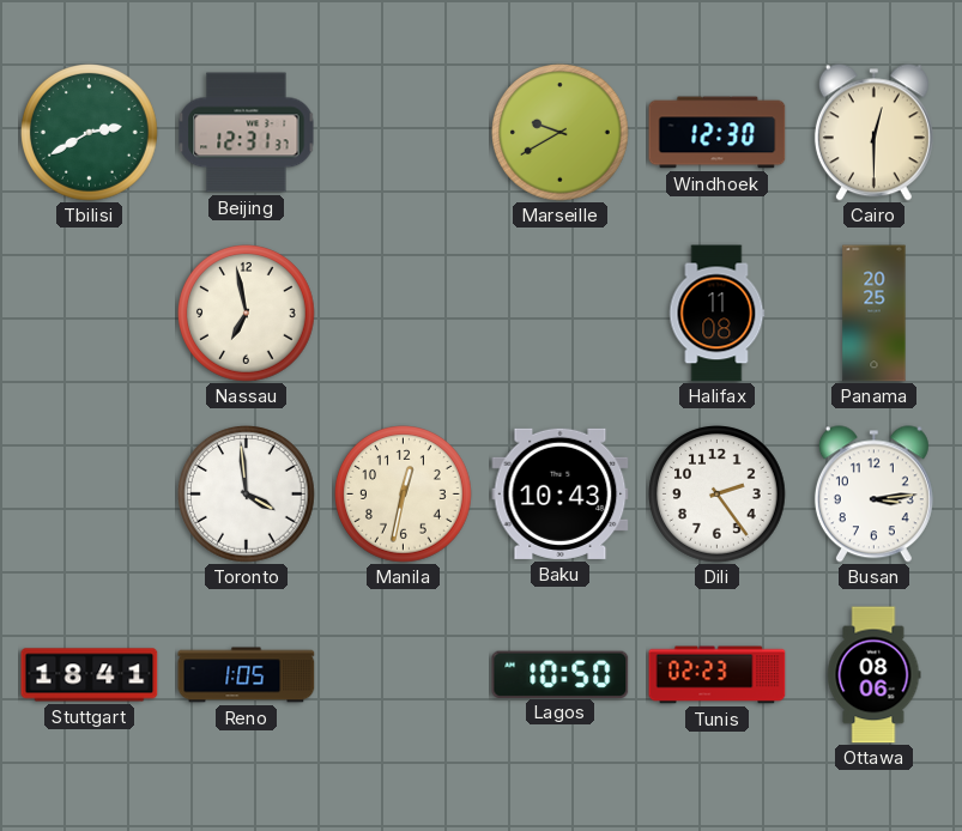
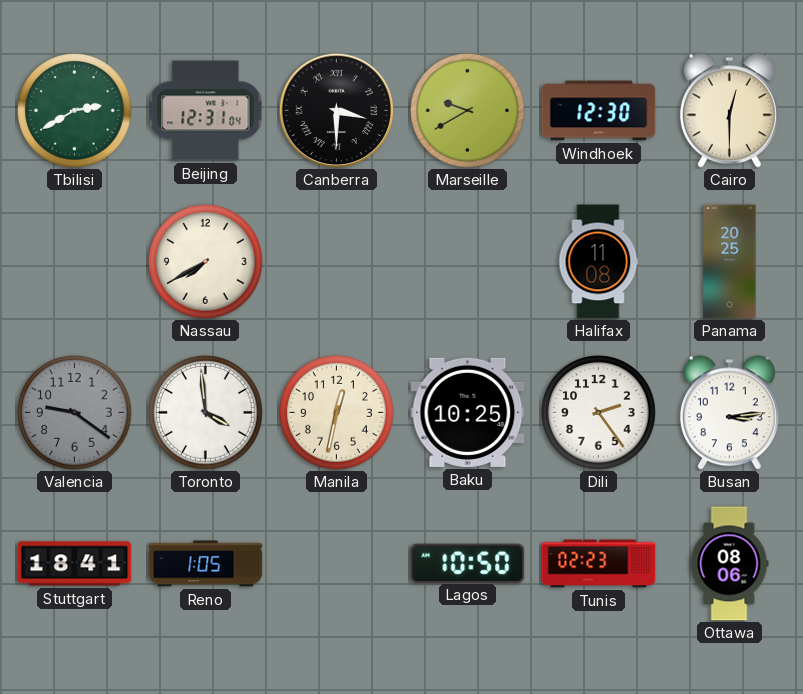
Beijing: 12:31:37 -> 12:31:04 (206, 111)
Canberra: none -> 3:30 (336, 110)
Nassau: 6:58 -> 7:40 (206, 262)
Valencia: none -> 9:21 (75, 413)
Baku: 10:43 -> 10:25 (468, 412)
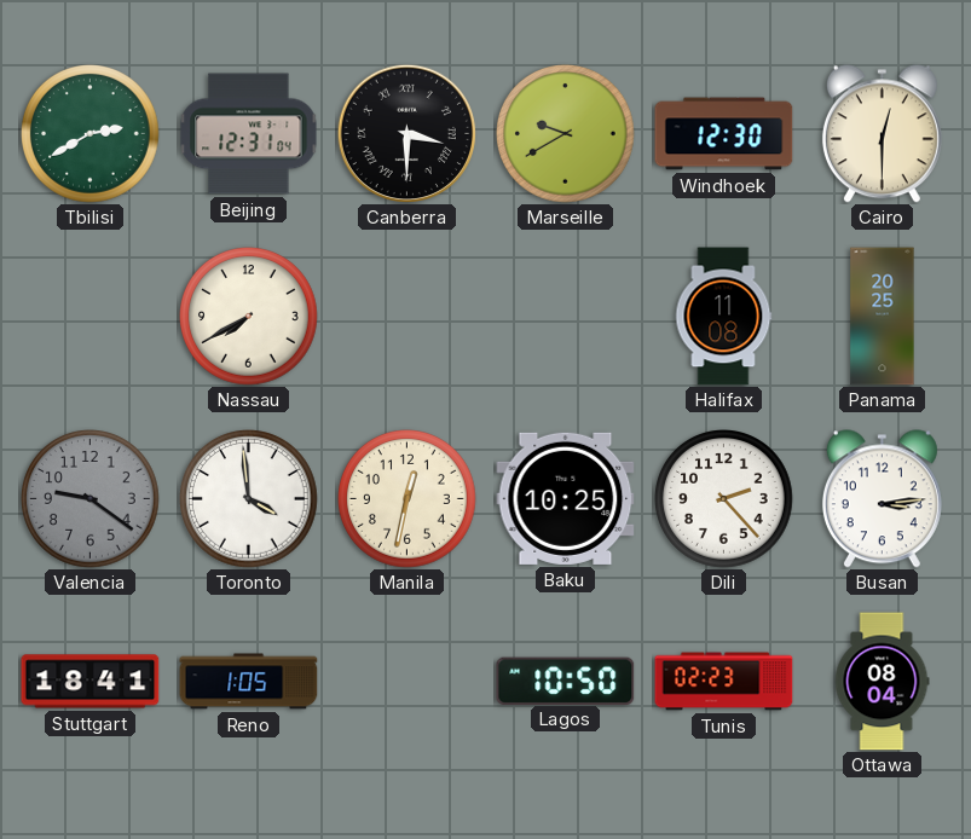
Dili: 2:24 -> 2:23 (724, 499)
Ottawa: 08:06 -> 08:04 (883, 682)
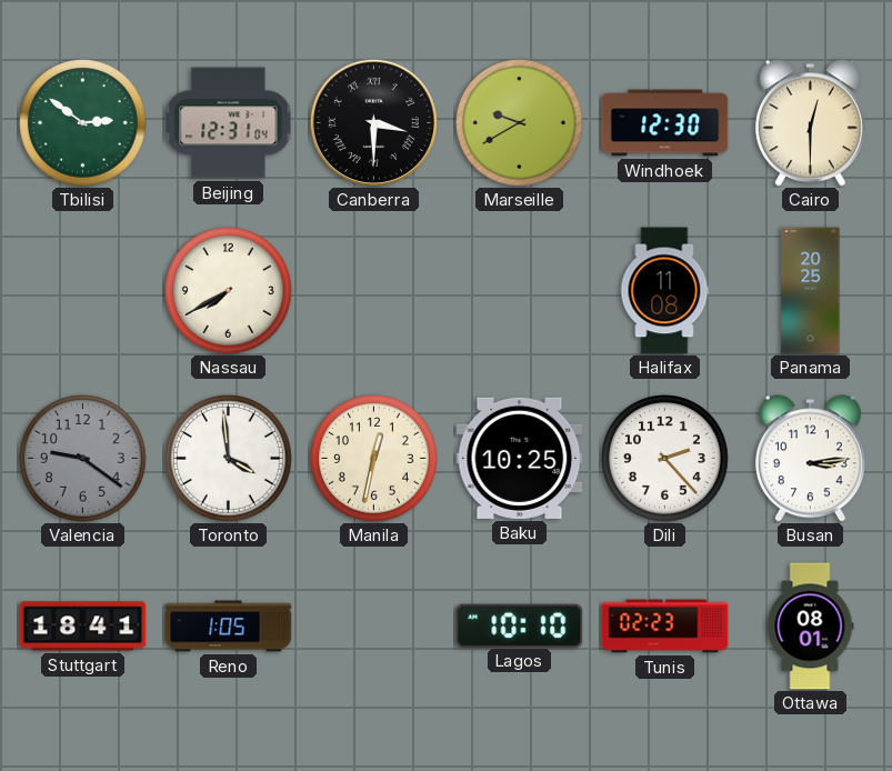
Tbilisi: 2:40 -> 2:51 (83, 123)
Lagos: 10:50 -> 10:10 (520, 625)
Ottawa: 08:04 -> 08:01 (811, 627)
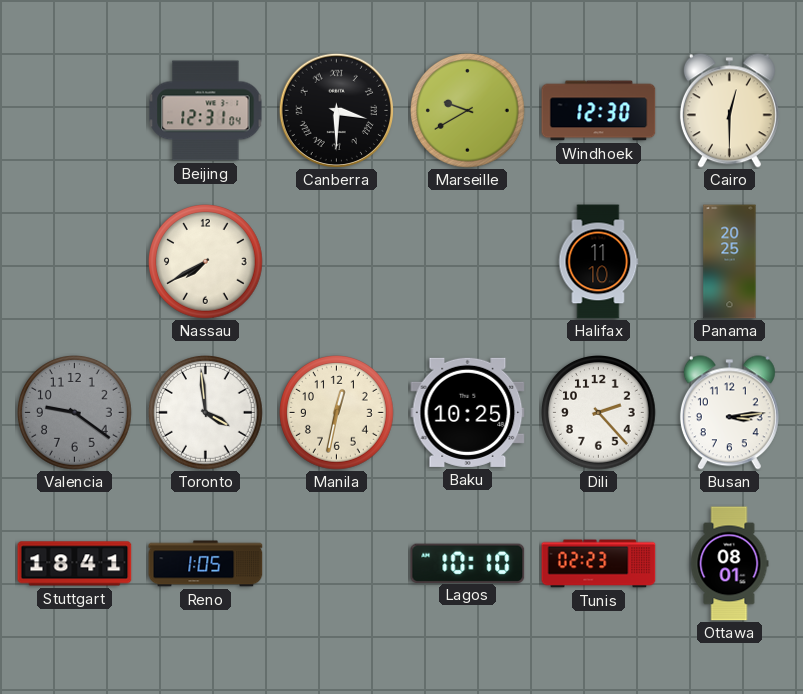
Tbilisi: 2:51 -> none (83, 123)
Halifax: 11:08 -> 11:10 (599, 262)
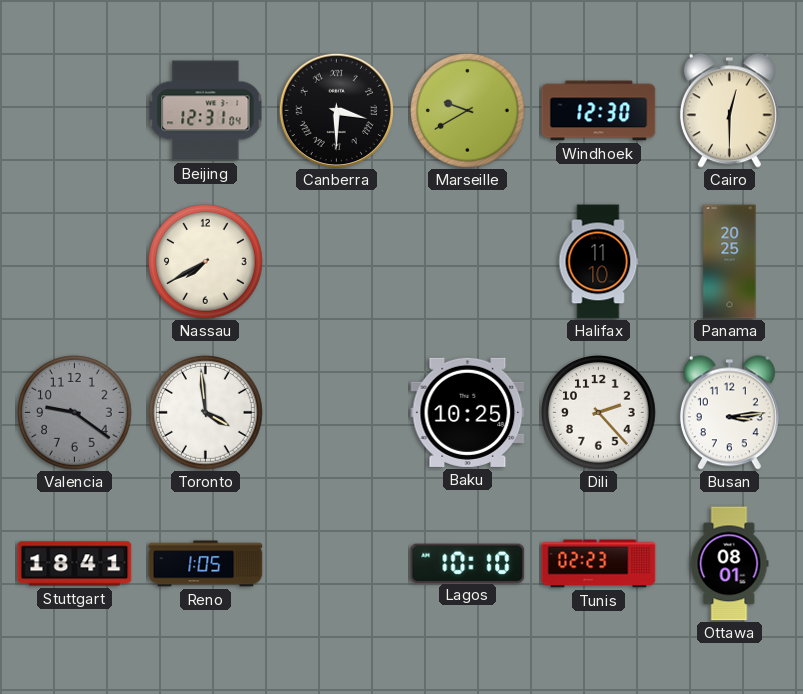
Manila: 12:32 -> none (337, 413)
